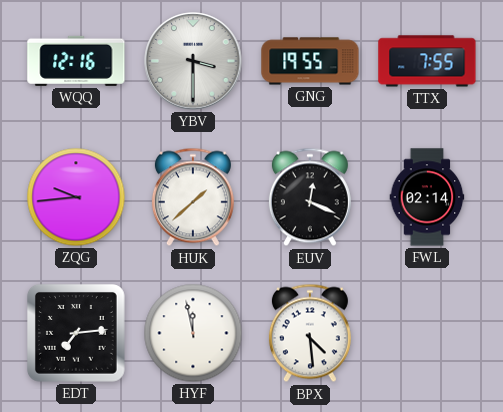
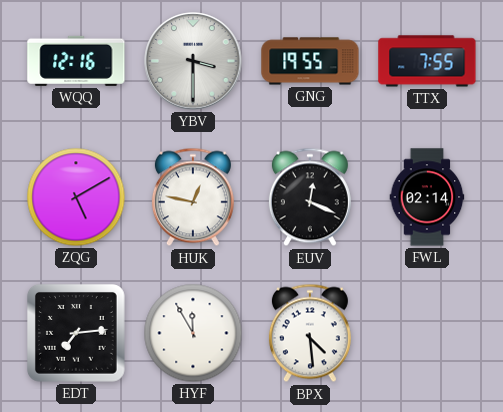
ZQG: 9:44 -> 5:10 (76, 197)
HUK: 1:38 -> 12:47 (193, 197)
HYF: 11:58 -> 11:55 (193, 333)
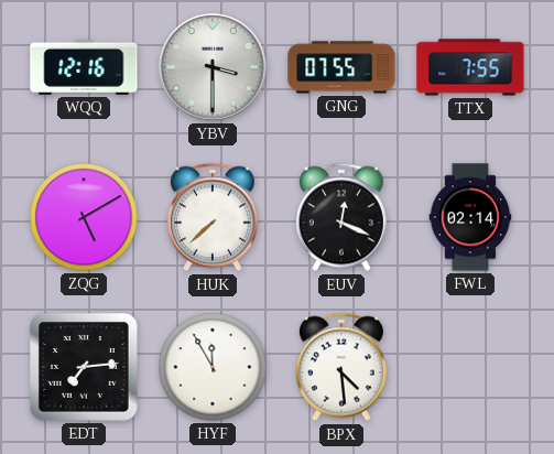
GNG: 19:55 -> 07:55 (341, 67)
HUK: 12:47 -> 7:38 (213, 217)
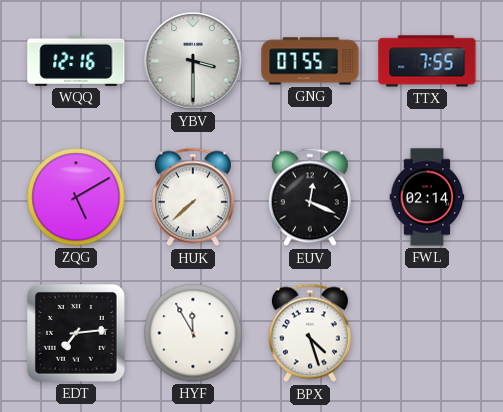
BPX: 4:29 -> 4:27 (310, 333)
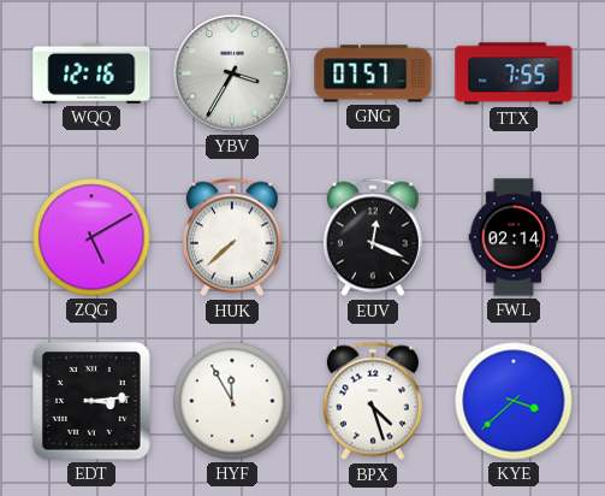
YBV: 3:30 -> 3:35 (232, 73)
GNG: 07:55 -> 07:57 (373, 73)
EDT: 7:14 -> 3:14 (93, 402)
KYE: none -> 3:38 (514, 401)
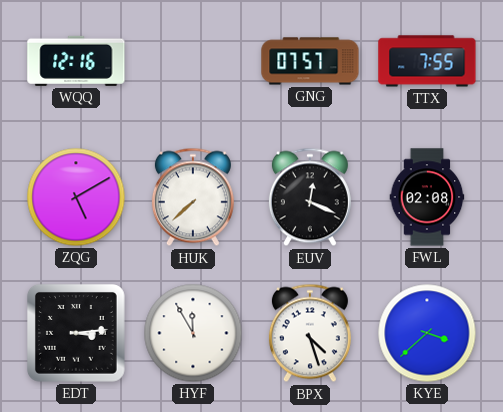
YBV: 3:35 -> none (232, 73)
FWL: 02:14 -> 02:08 (427, 197)
